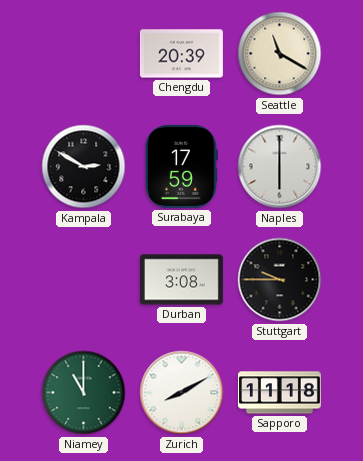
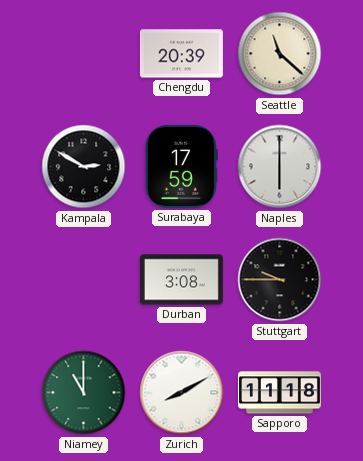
Seattle: 11:20 -> 11:22 (280, 54)
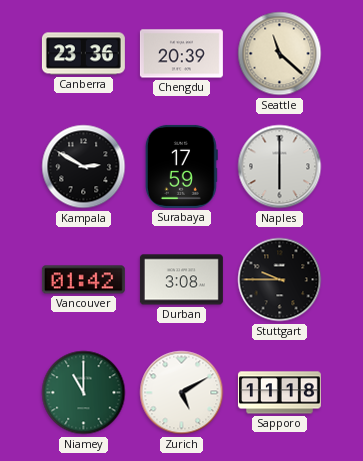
Canberra: none -> 23:36 (83, 54)
Vancouver: none -> 01:42 (83, 280)
Zurich: 8:10 -> 5:10 (182, 393)
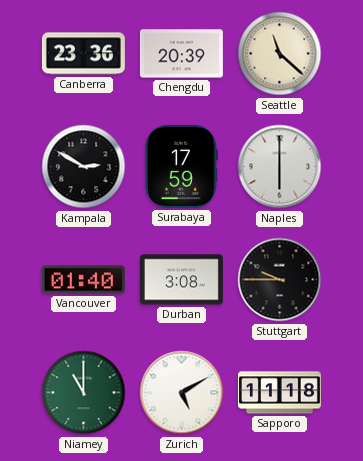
Vancouver: 01:42 -> 01:40 (83, 280)
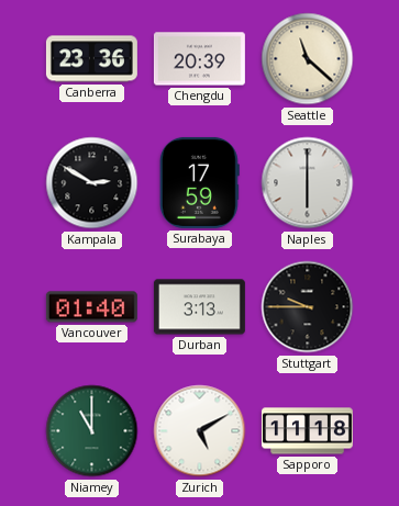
Durban: 3:08 -> 3:13 (199, 307)
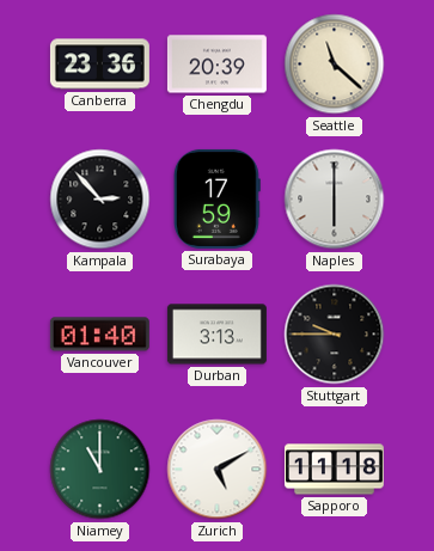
Kampala: 2:50 -> 2:53 (100, 200)
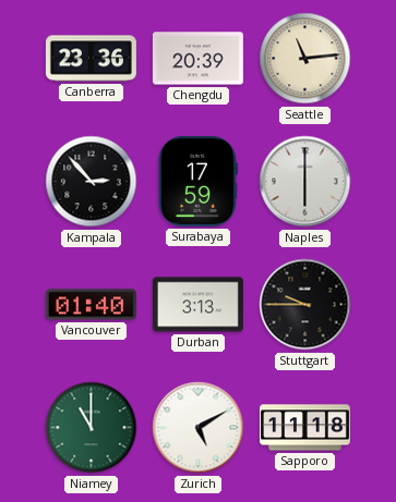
Seattle: 11:22 -> 11:14 (305, 59)
